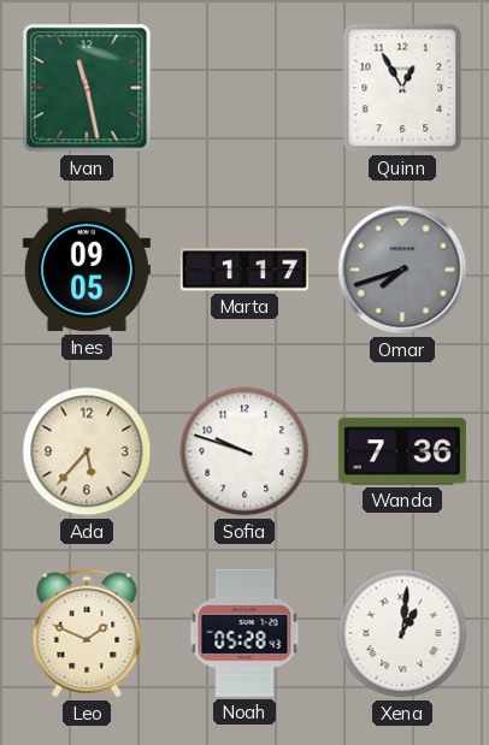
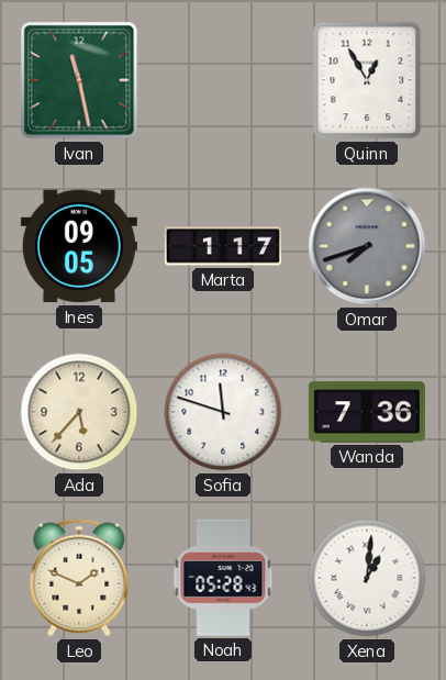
Sofia: 9:48 -> 11:48 (223, 412)
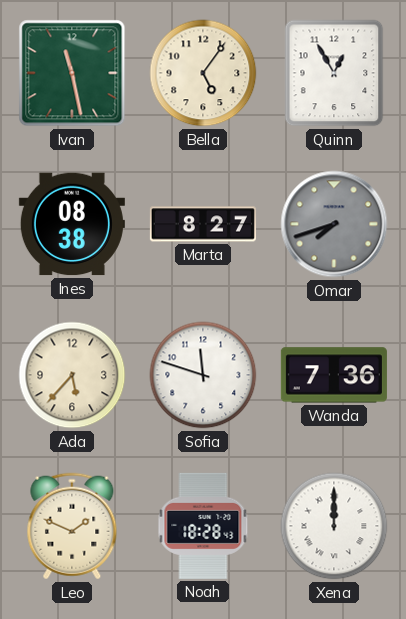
Bella: none -> 5:06 (203, 73)
Ines: 09:05 -> 08:38 (72, 224)
Marta: 1:17 -> 8:27 (203, 224)
Noah: 05:28 -> 18:28 (203, 526)
Xena: 1:01 -> 12:00 (334, 526)
